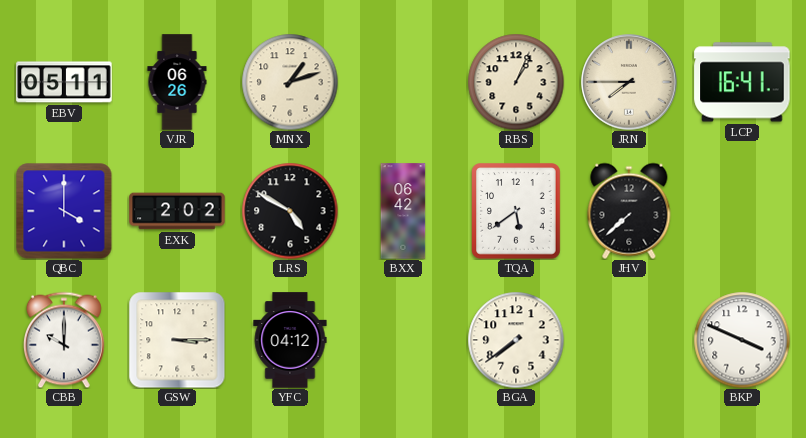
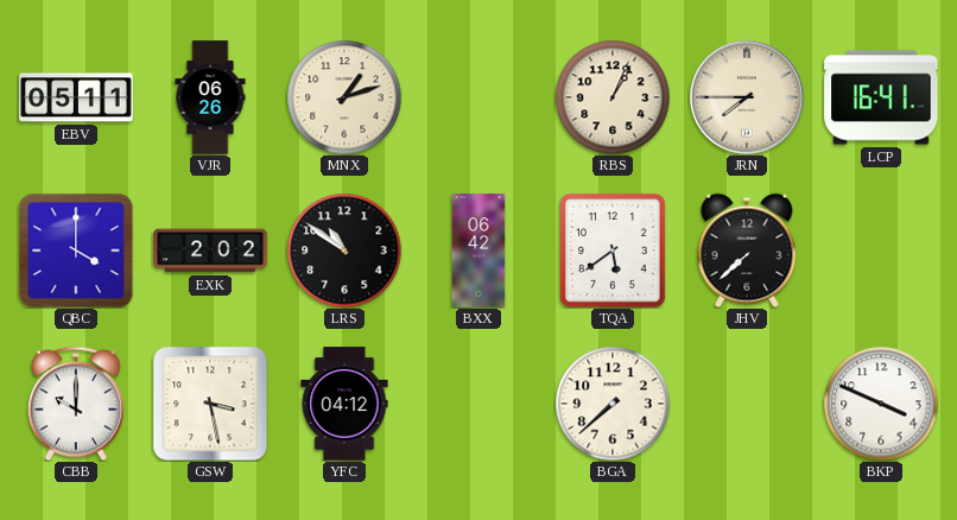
LRS: 4:50 -> 10:51 (344, 251)
GSW: 3:15 -> 3:28 (210, 404)
BGA: 7:39 -> 7:38 (613, 404)
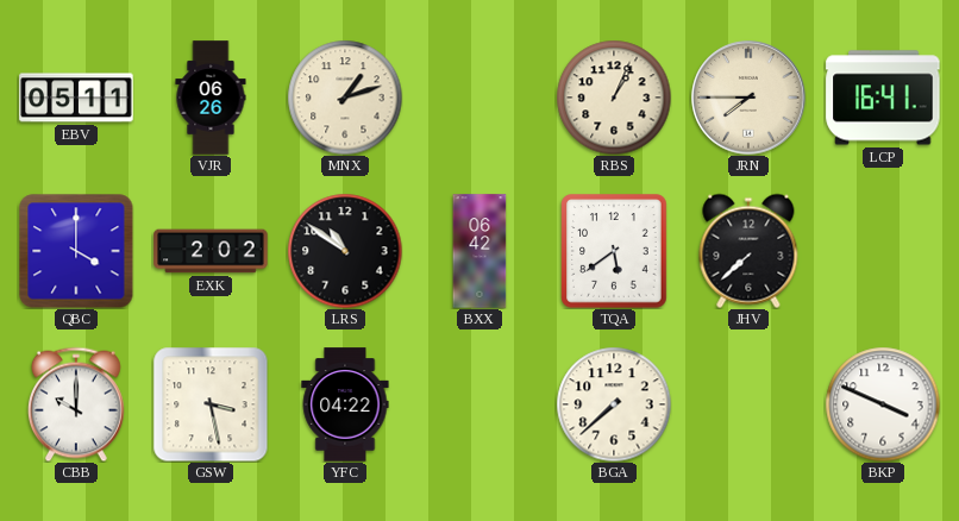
YFC: 04:12 -> 04:22 (345, 404)
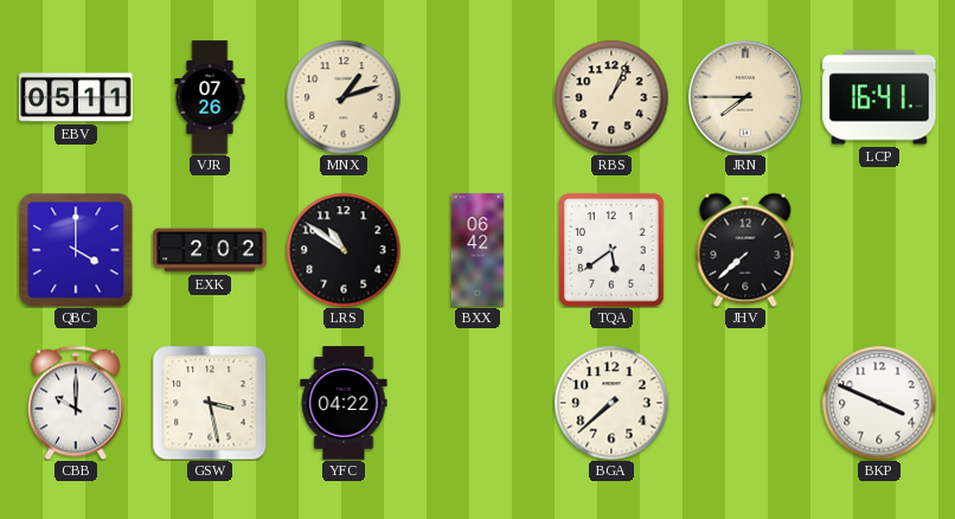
VJR: 06:26 -> 07:26 (210, 97)
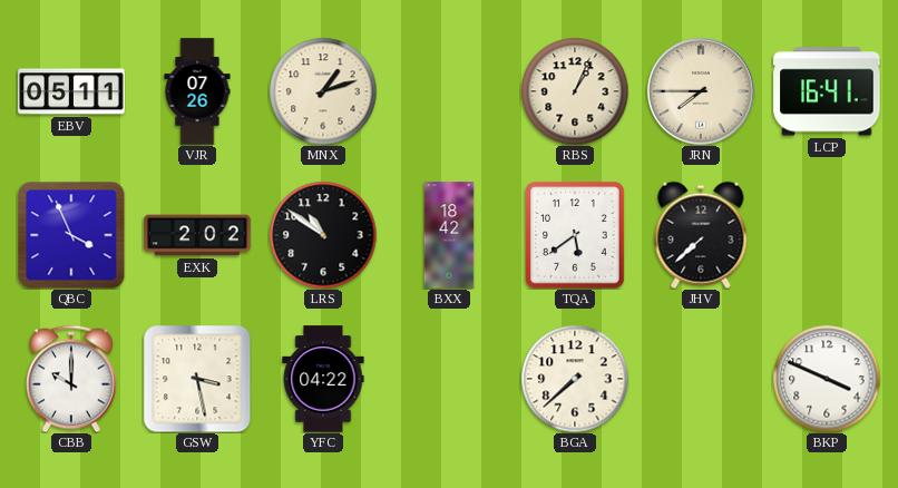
QBC: 4:00 -> 3:56 (71, 235)
BXX: 06:42 -> 18:42 (449, 235)
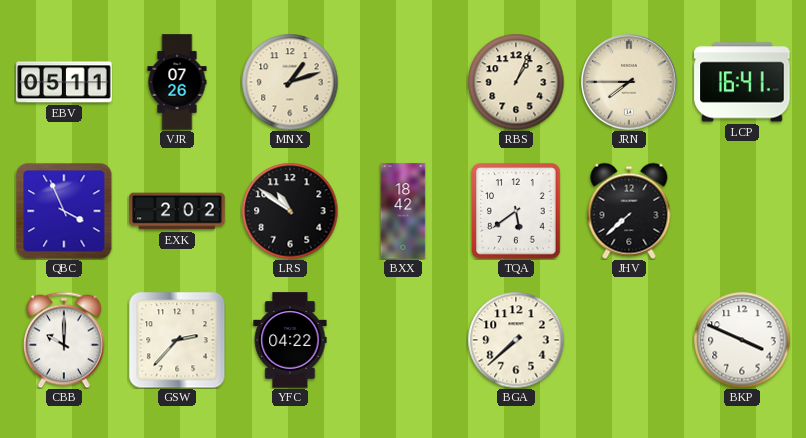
GSW: 3:28 -> 2:37 (177, 340)
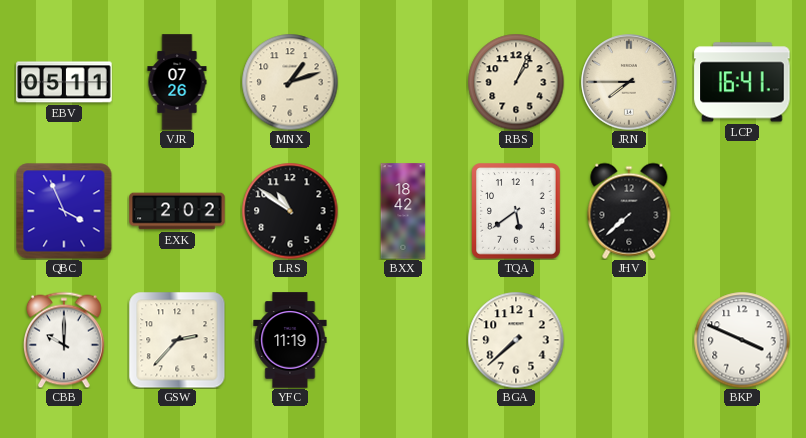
YFC: 04:22 -> 11:19 (290, 340)
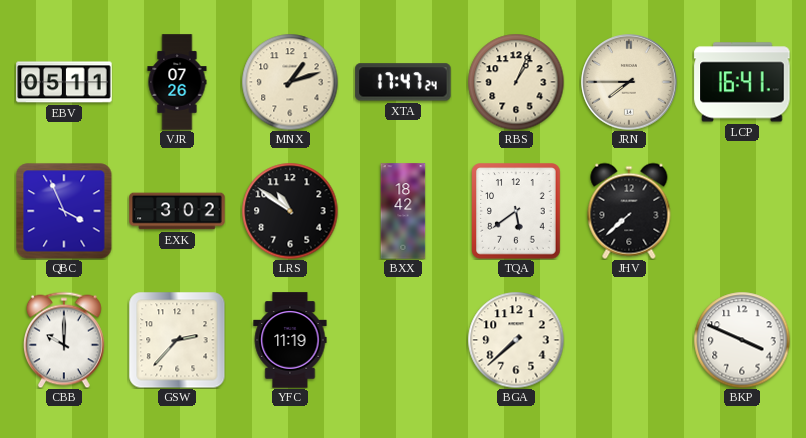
XTA: none -> 17:47 (403, 82)
EXK: 2:02 -> 3:02 (177, 211)
